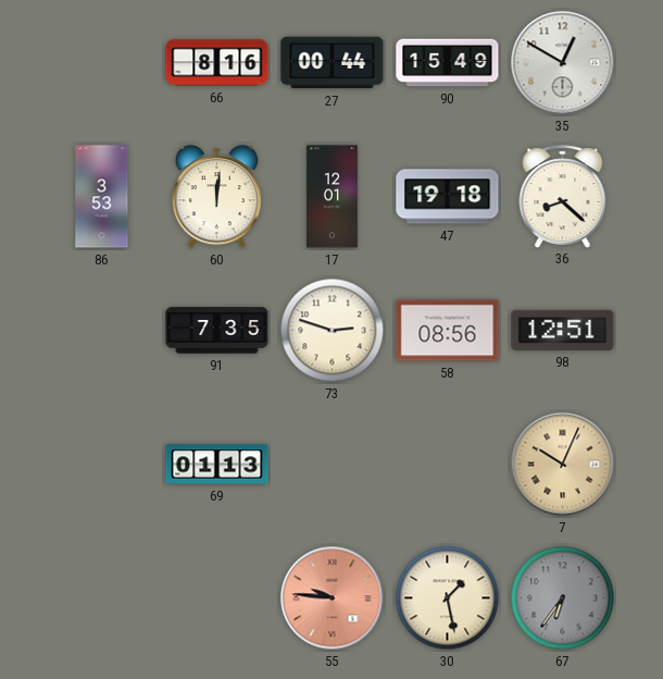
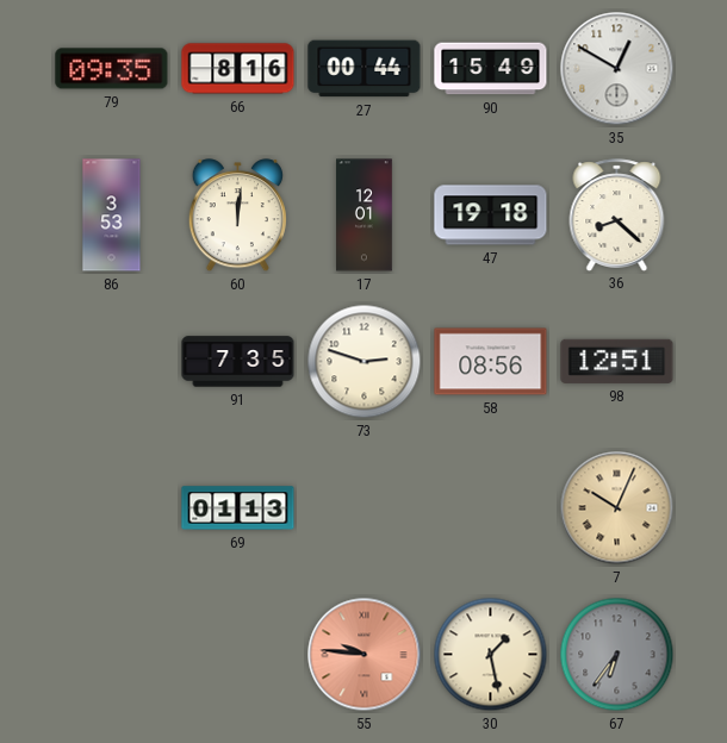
79: none -> 09:35 (112, 69)
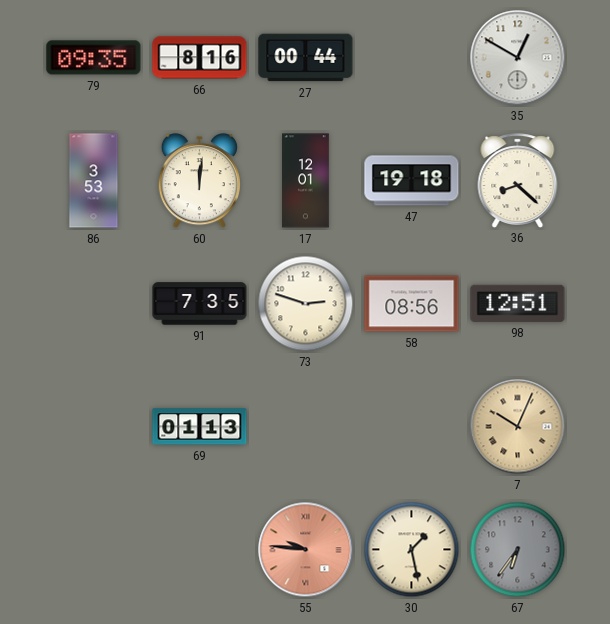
90: 15:49 -> none (491, 69)
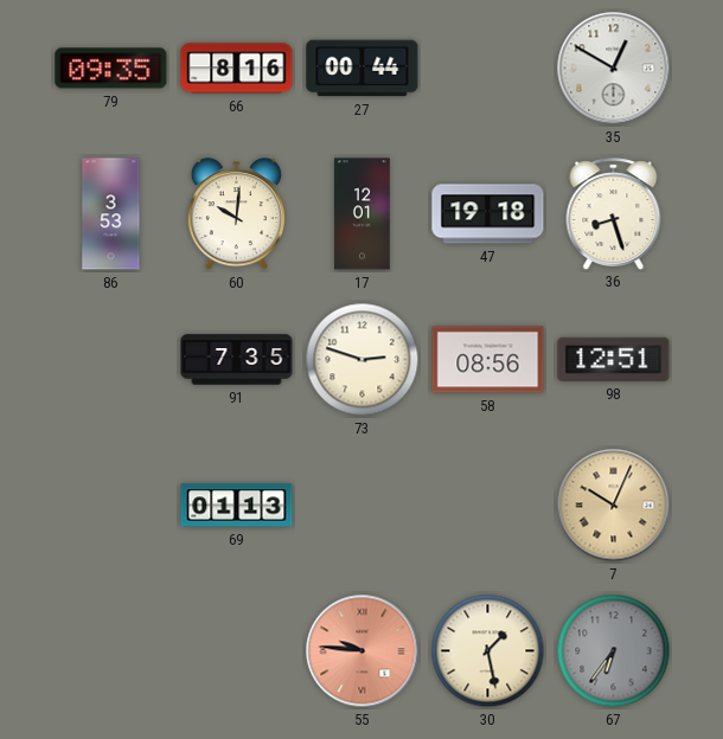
60: 12:01 -> 10:01 (236, 214)
36: 8:22 -> 8:27 (614, 213)
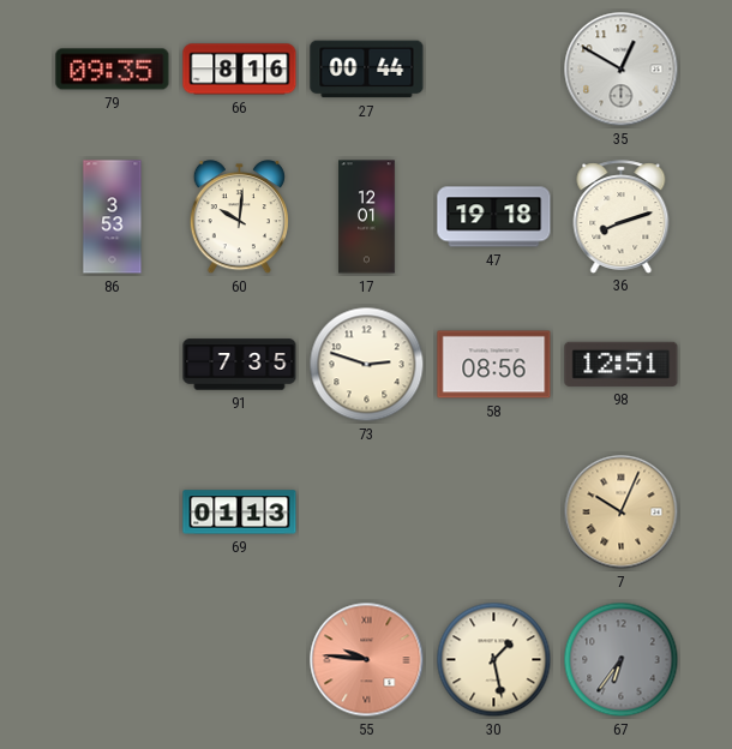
36: 8:27 -> 8:12 (622, 216)
